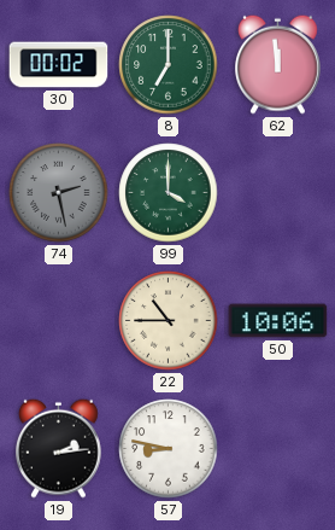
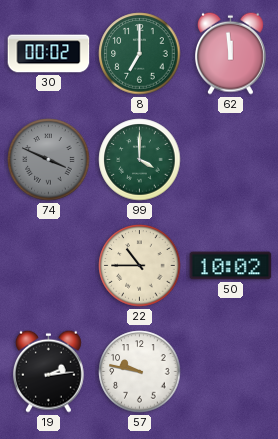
74: 2:28 -> 3:49 (49, 160)
50: 10:06 -> 10:02 (231, 266)
57: 8:47 -> 9:47 (140, 372)
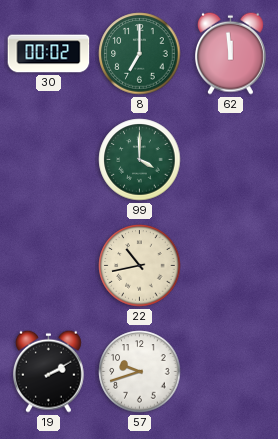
74: 3:49 -> none (49, 160)
22: 10:45 -> 10:43 (140, 266)
50: 10:02 -> none (231, 266)
19: 2:14 -> 2:10 (49, 371)
57: 9:47 -> 9:42 (140, 372)
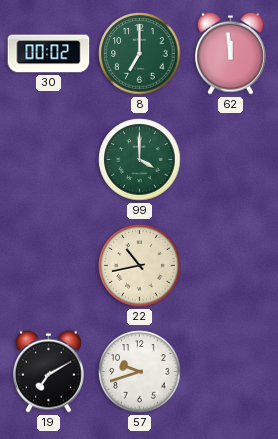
19: 2:10 -> 7:10 (49, 371)
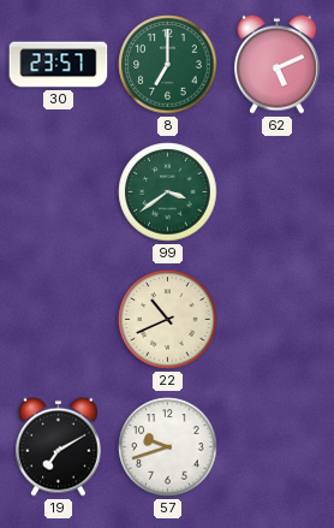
30: 00:02 -> 23:57 (59, 65)
62: 11:59 -> 5:11 (278, 64)
99: 4:00 -> 3:39 (168, 192)
22: 10:43 -> 10:41 (168, 320)
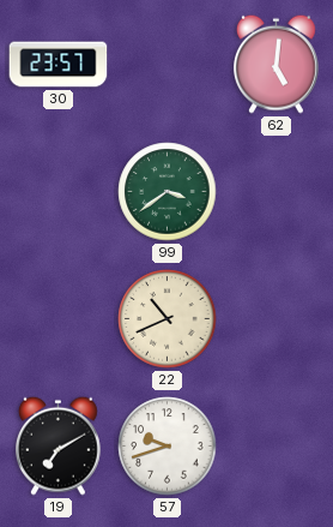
8: 7:00 -> none (168, 65)
62: 5:11 -> 5:01 (277, 64)
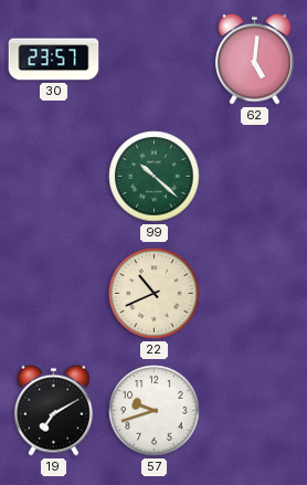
99: 3:39 -> 10:22 (155, 177)
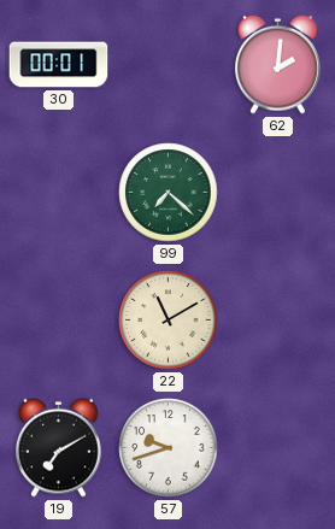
30: 23:57 -> 00:01 (59, 65)
62: 5:01 -> 2:01 (278, 64)
99: 10:22 -> 7:22 (169, 193)
22: 10:41 -> 11:10 (169, 321)
